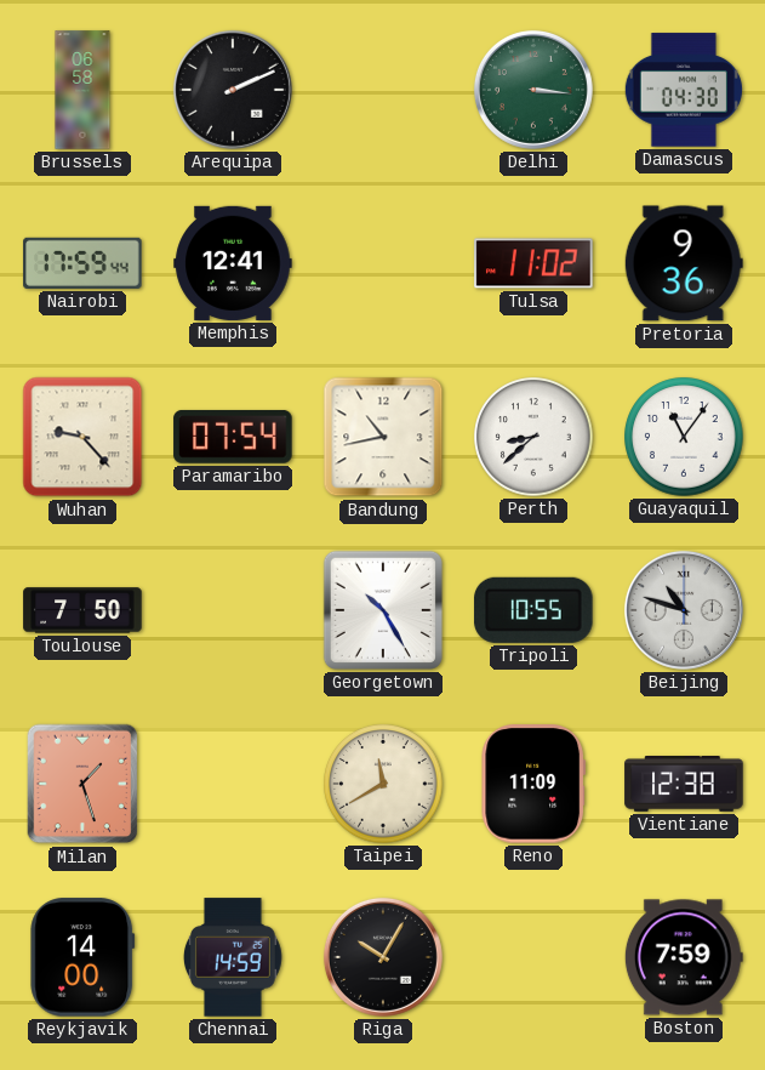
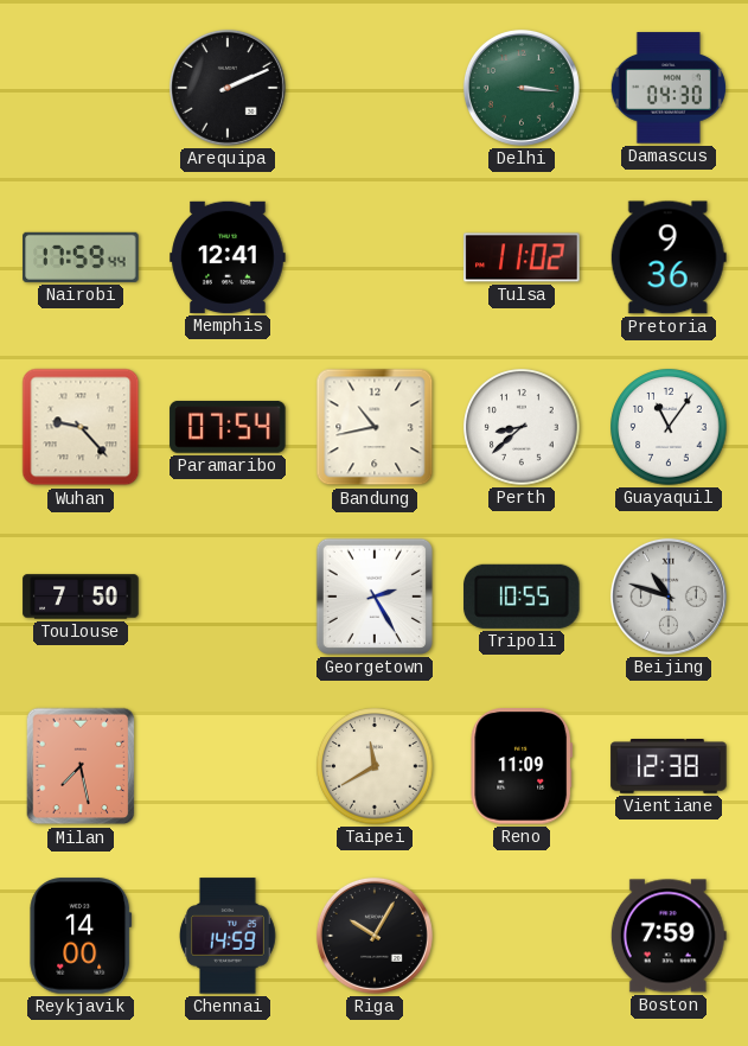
Brussels: 06:58 -> none (82, 90)
Georgetown: 10:25 -> 2:25 (375, 597)
Milan: 1:27 -> 7:28 (81, 766)
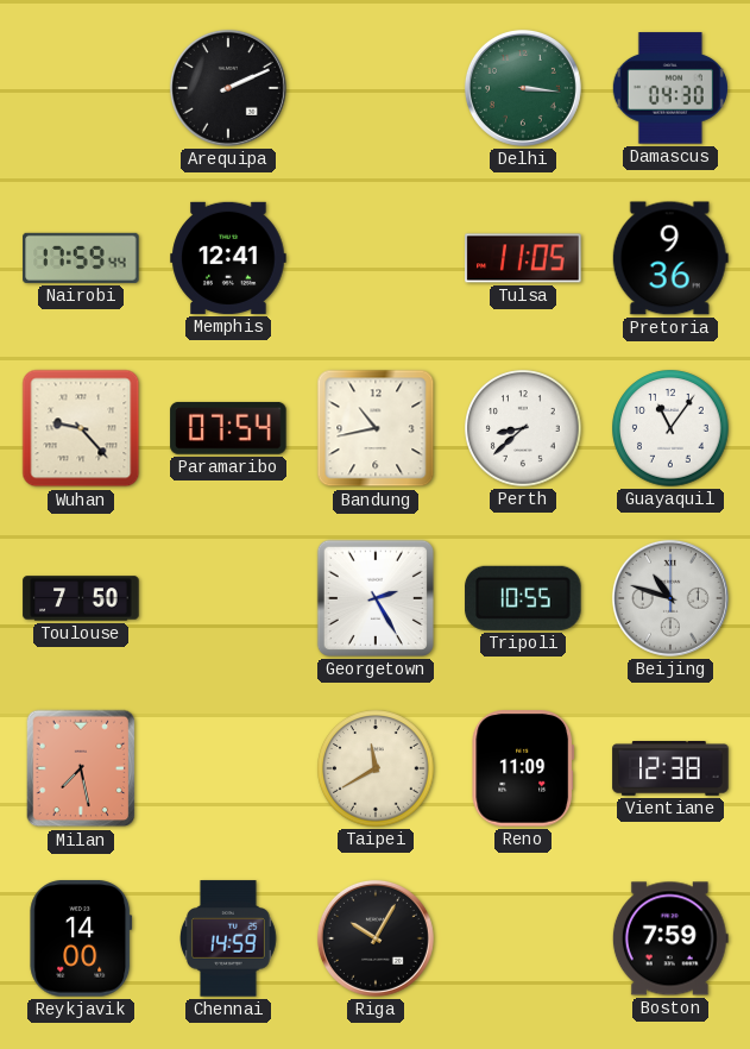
Tulsa: 11:02 -> 11:05 (523, 258)
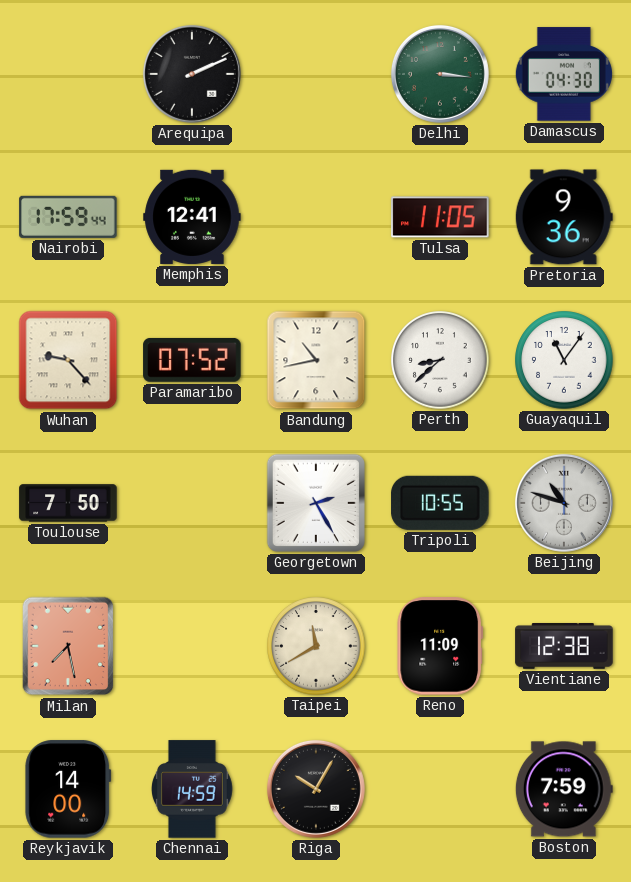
Paramaribo: 07:54 -> 07:52 (192, 360)
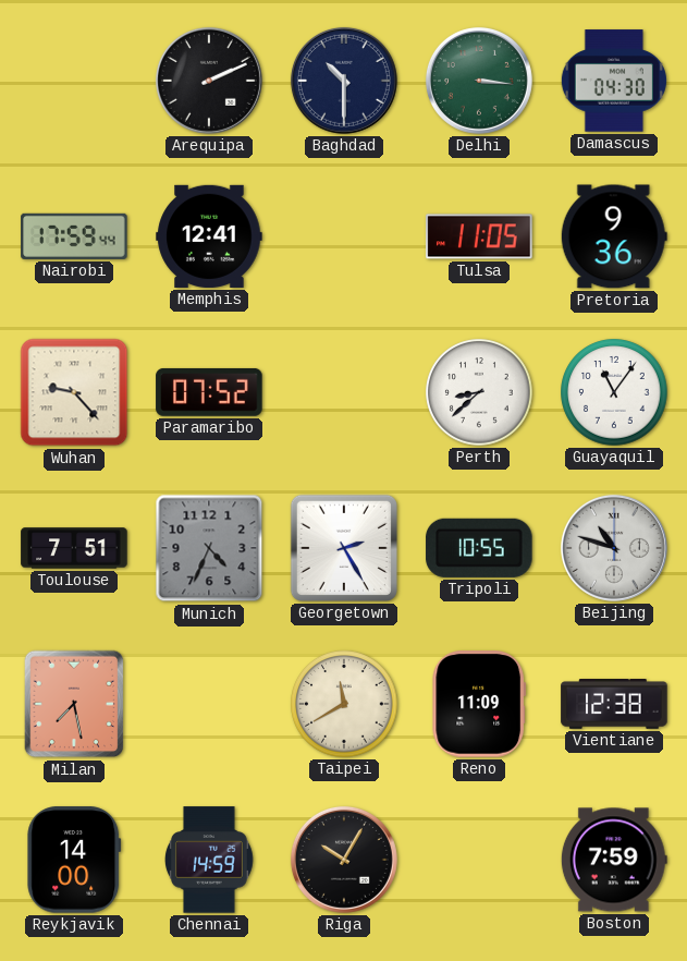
Baghdad: none -> 10:30 (344, 81)
Bandung: 10:43 -> none (316, 360)
Toulouse: 7:50 -> 7:51 (74, 548)
Munich: none -> 4:34 (209, 548)
